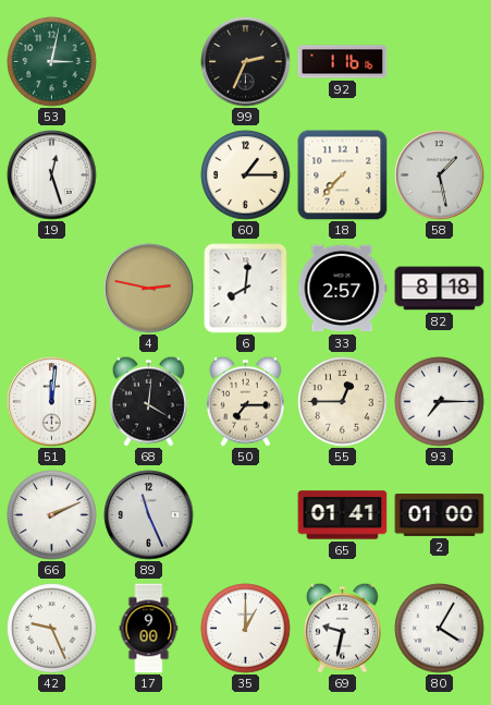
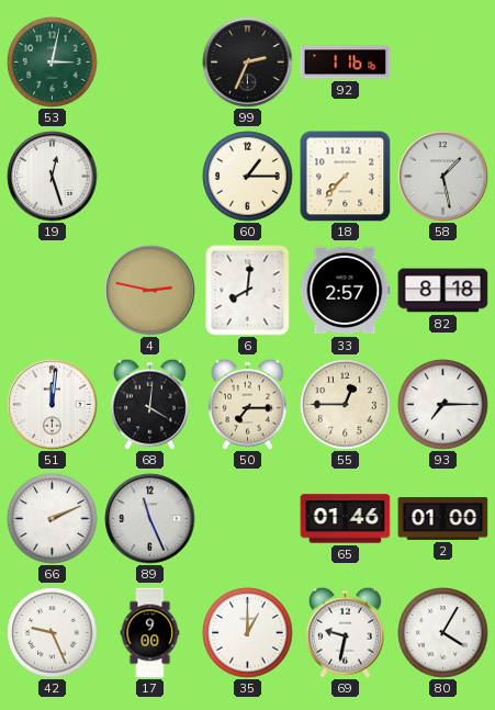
65: 01:41 -> 01:46 (346, 519)
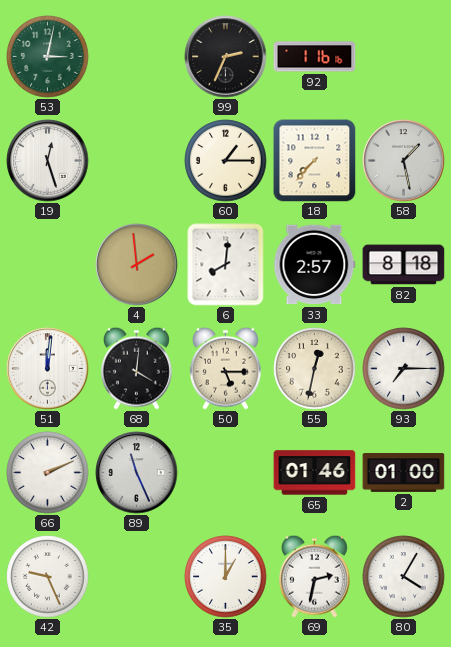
4: 2:47 -> 1:59 (137, 265)
50: 7:15 -> 5:15 (225, 368)
55: 12:45 -> 12:32 (315, 369)
17: 9:00 -> none (150, 633)
69: 9:32 -> 2:32 (314, 576)
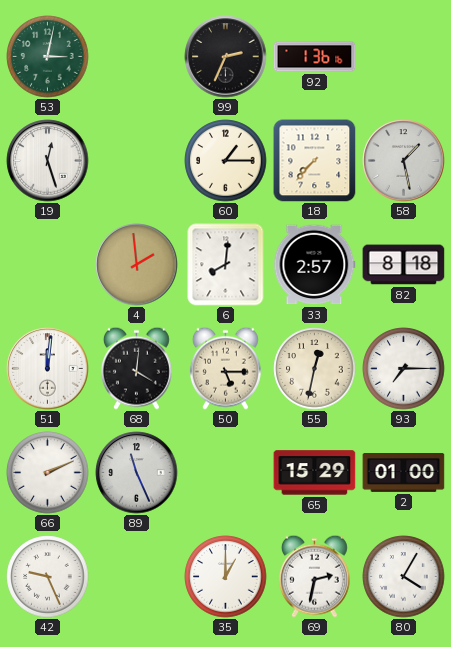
92: 1:16 -> 1:36 (315, 57)
65: 01:46 -> 15:29 (315, 473)
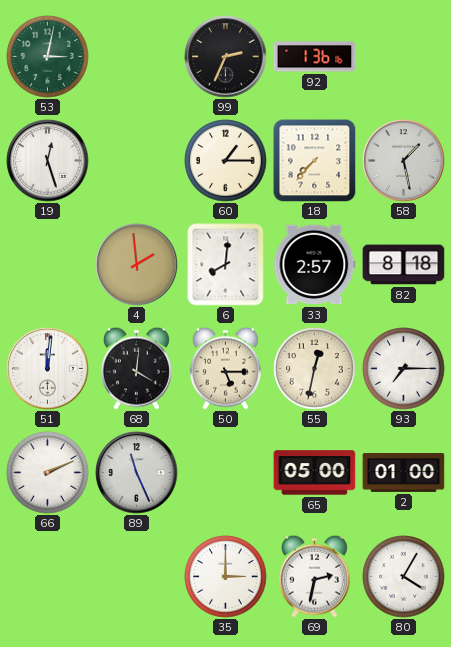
65: 15:29 -> 05:00 (315, 473)
42: 9:26 -> none (48, 577)
35: 1:00 -> 3:00 (226, 577)
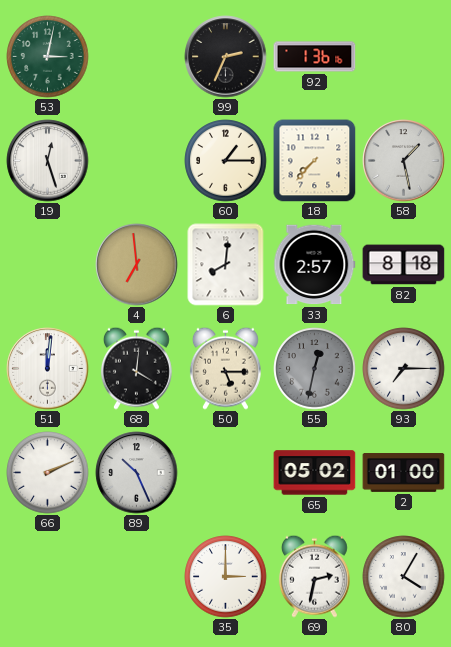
4: 1:59 -> 6:59 (137, 265)
55 dial: cream -> grey (315, 369)
89: 11:26 -> 10:26 (137, 473)
65: 05:00 -> 05:02 (315, 473)
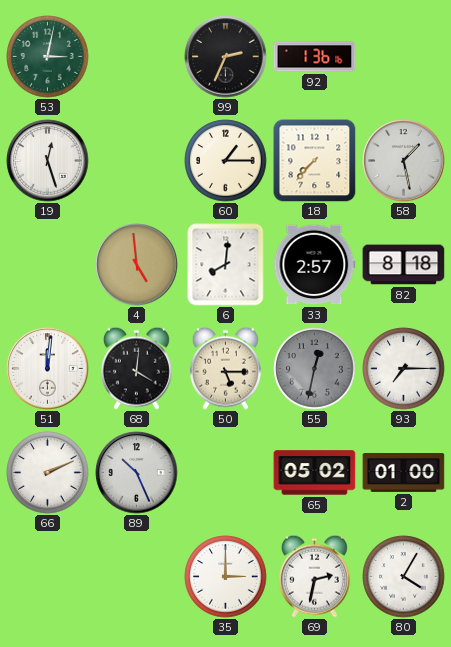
4: 6:59 -> 4:59 (137, 265)
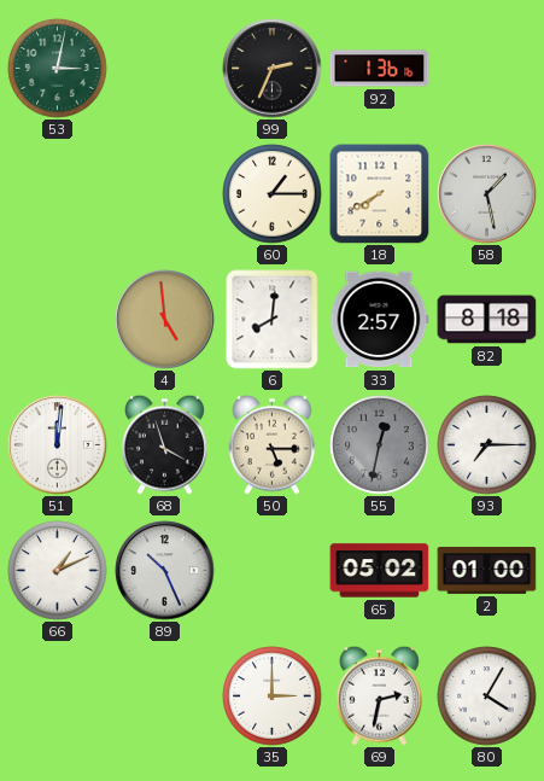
19: 12:27 -> none (48, 161)
18: 7:37 -> 7:40 (380, 194)
68: 4:01 -> 3:57 (164, 444)
66: 2:11 -> 1:11 (58, 571)
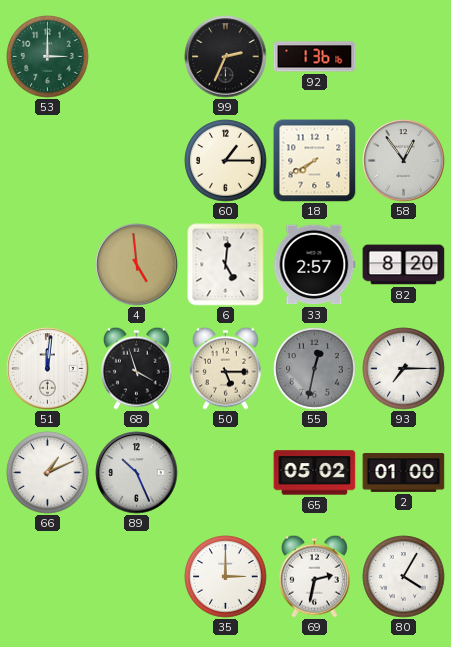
53: 3:02 -> 3:00 (48, 57)
58: 1:28 -> 12:54 (404, 161)
6: 8:01 -> 5:01 (226, 265)
82: 8:18 -> 8:20 (404, 265)
